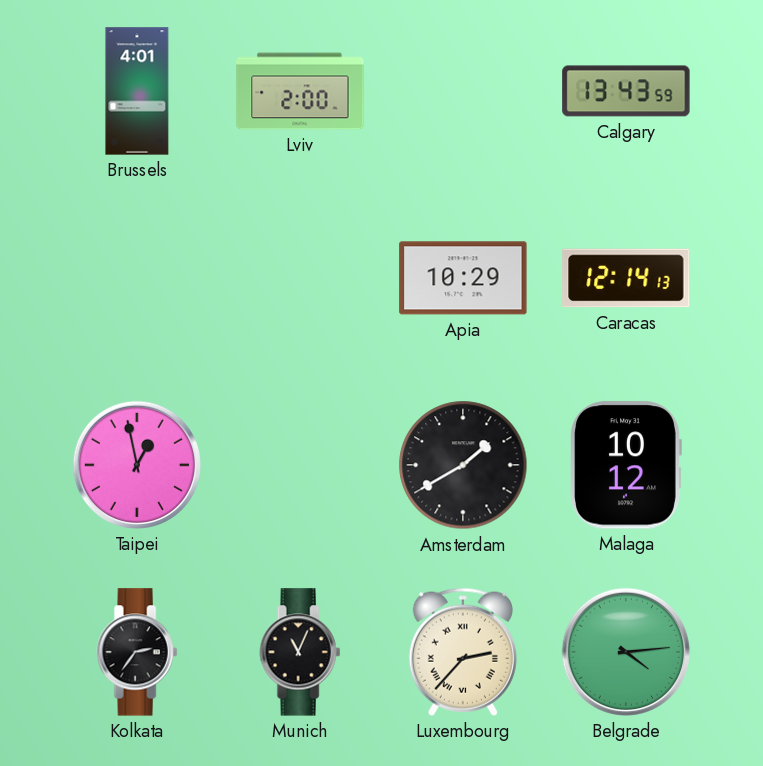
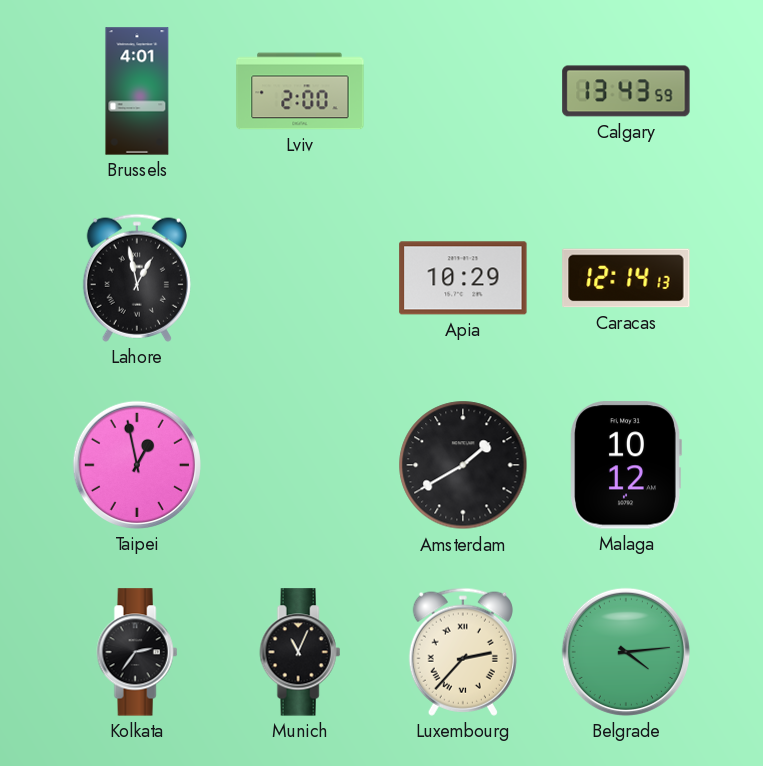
Lahore: none -> 12:58 (137, 278)
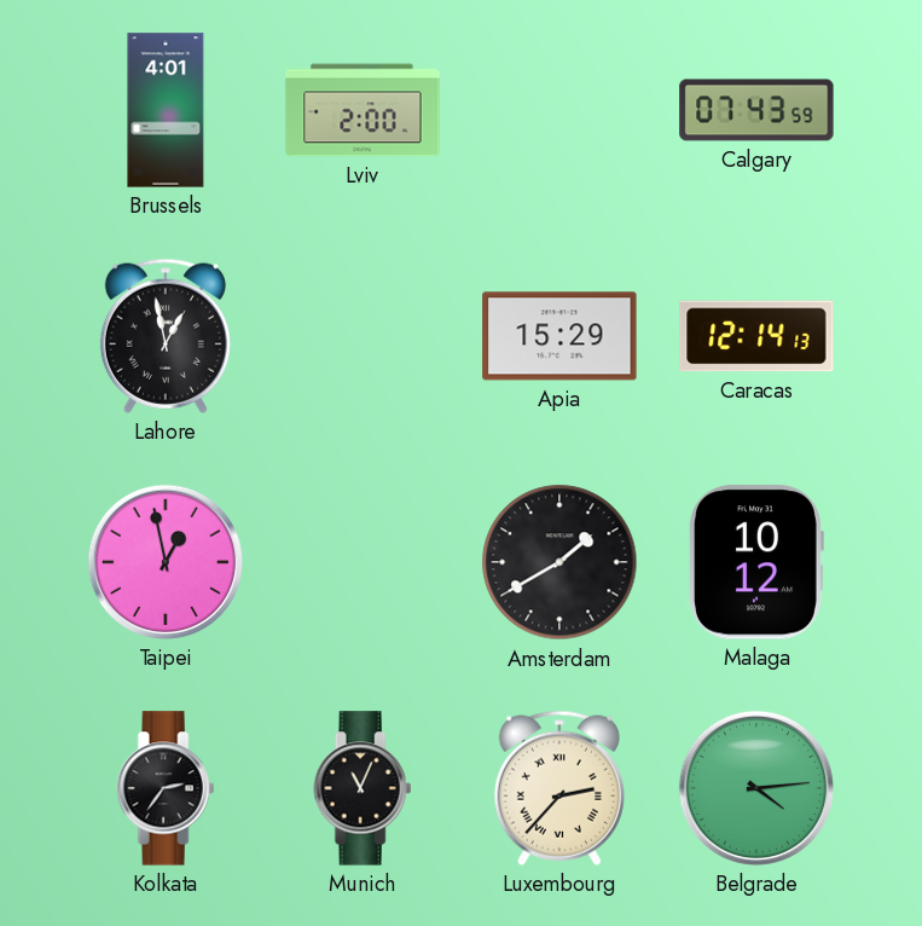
Calgary: 13:43 -> 07:43 (756, 110)
Apia: 10:29 -> 15:29 (559, 336)
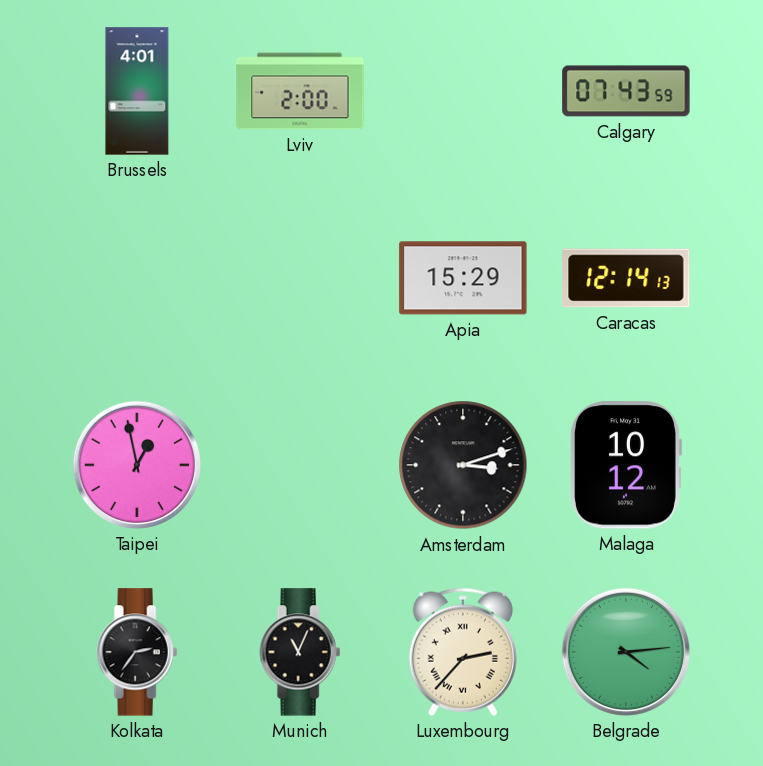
Lahore: 12:58 -> none (166, 336)
Amsterdam: 1:40 -> 3:12 (463, 465)
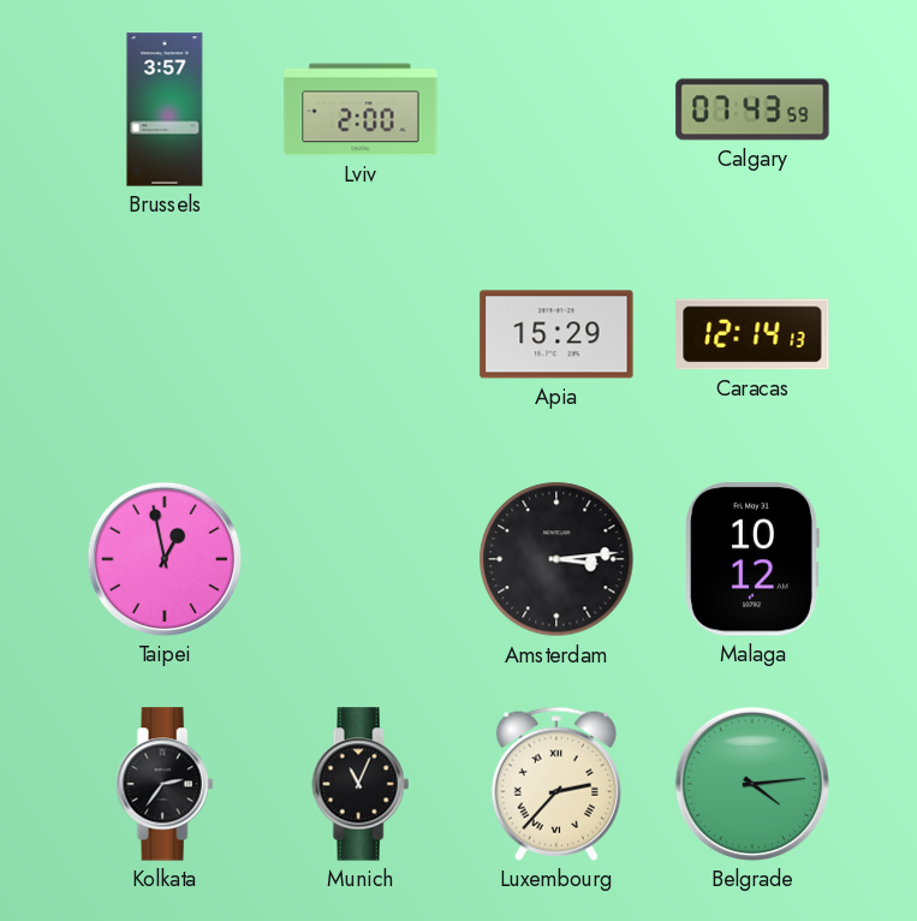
Brussels: 4:01 -> 3:57 (165, 109)
Amsterdam: 3:12 -> 3:14 (556, 559)
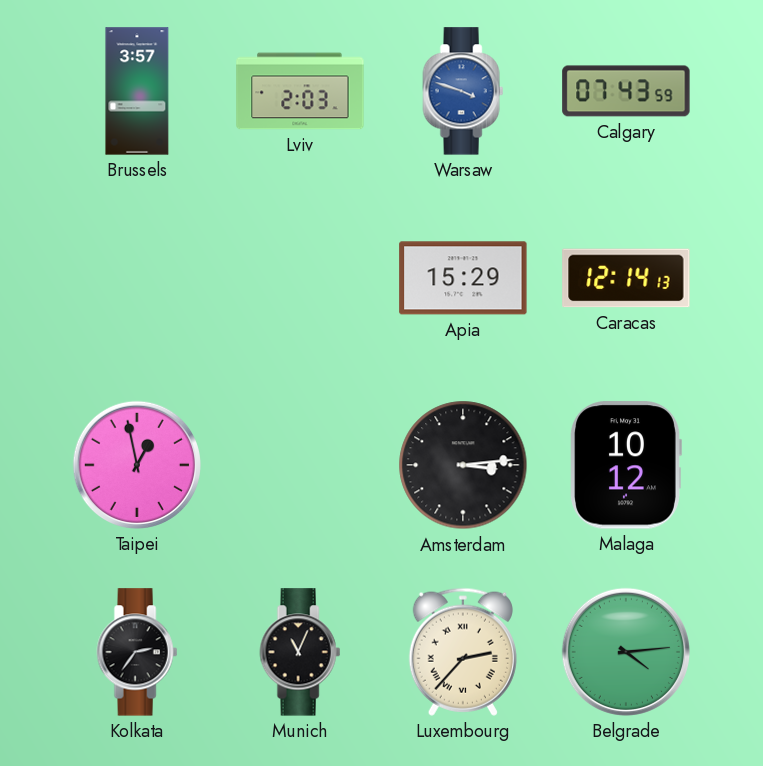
Lviv: 2:00 -> 2:03 (300, 91)
Warsaw: none -> 3:48 (463, 91)
